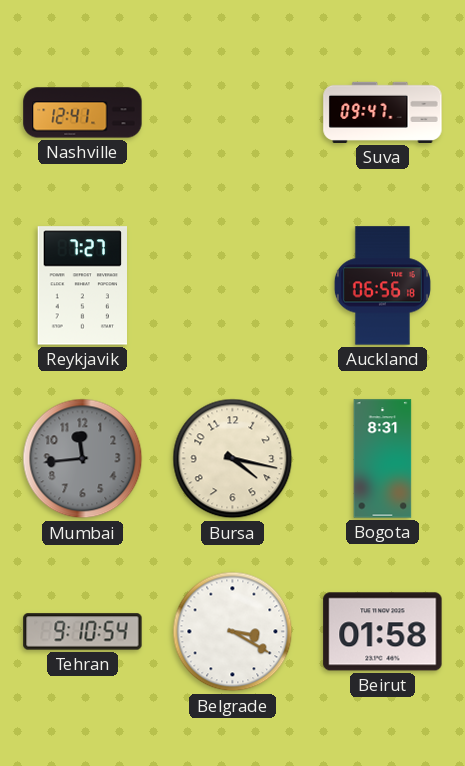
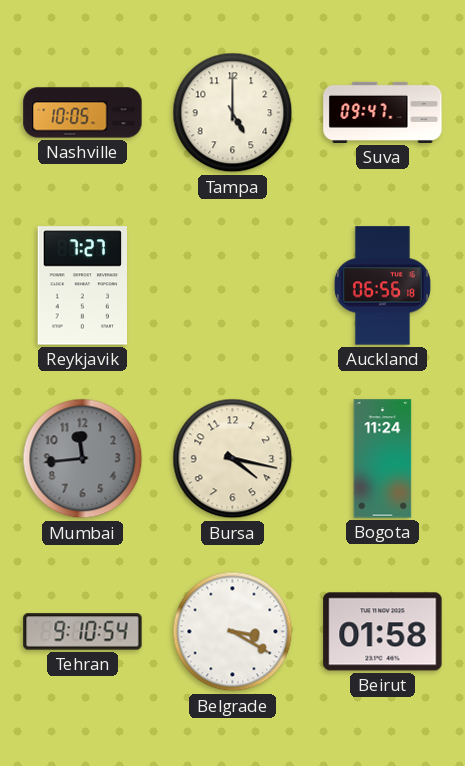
Nashville: 12:41 -> 10:05 (83, 113)
Tampa: none -> 5:00 (233, 113)
Bogota: 8:31 -> 11:24 (383, 459)
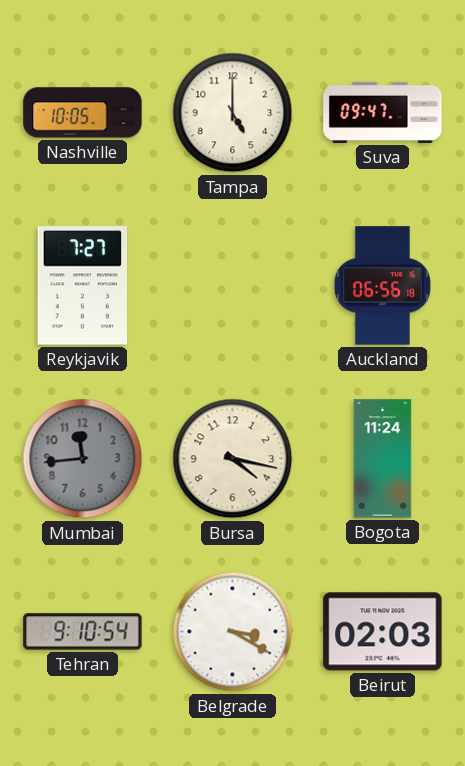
Beirut: 01:58 -> 02:03 (383, 632)
